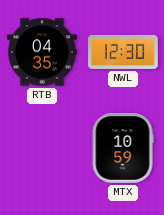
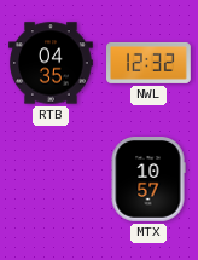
NWL: 12:30 -> 12:32 (148, 63)
MTX: 10:59 -> 10:57 (148, 180)
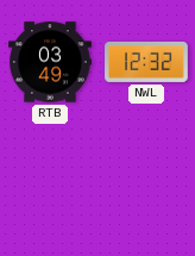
RTB: 04:35 -> 03:49 (50, 62)
MTX: 10:57 -> none (148, 180)
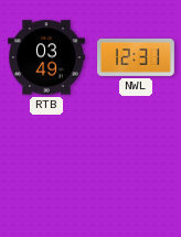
NWL: 12:32 -> 12:31 (136, 57)
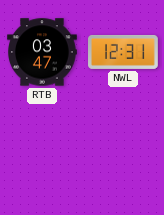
RTB: 03:49 -> 03:47 (42, 52)
